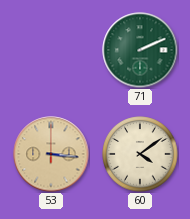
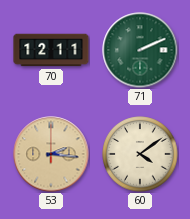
70: none -> 12:11 (51, 50)
53: 3:16 -> 2:16 (51, 154)
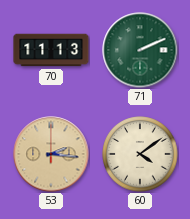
70: 12:11 -> 11:13 (51, 50)
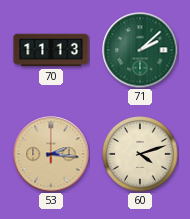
71: 2:11 -> 2:08 (140, 50)
60: 4:09 -> 4:12 (140, 154)
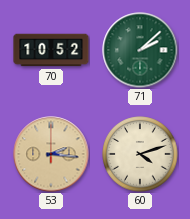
70: 11:13 -> 10:52 (51, 50)
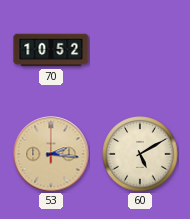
71: 2:08 -> none (140, 50)
60: 4:12 -> 5:10 (140, 154)
